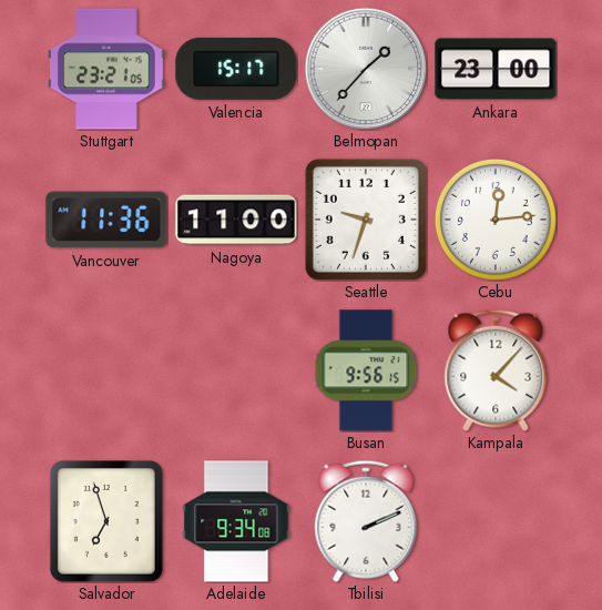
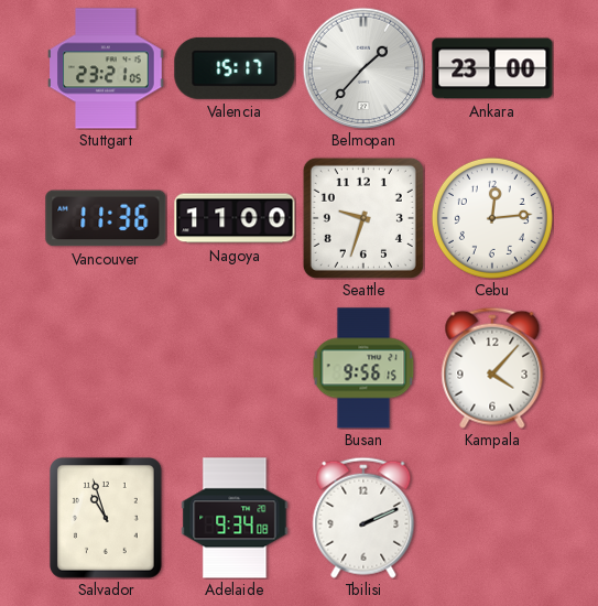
Salvador: 6:57 -> 10:57 (107, 519)
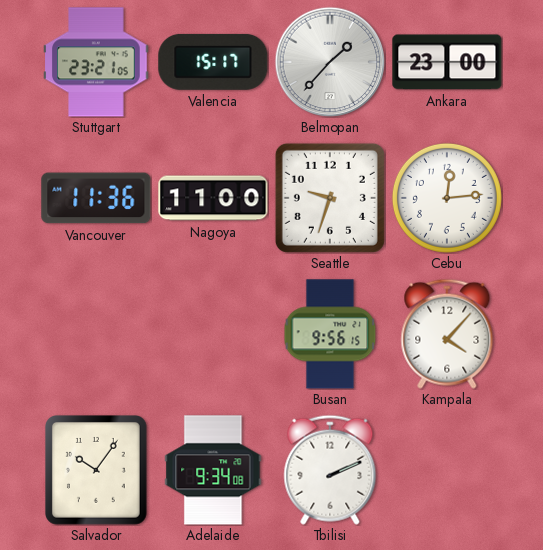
Salvador: 10:57 -> 10:06 (97, 471)
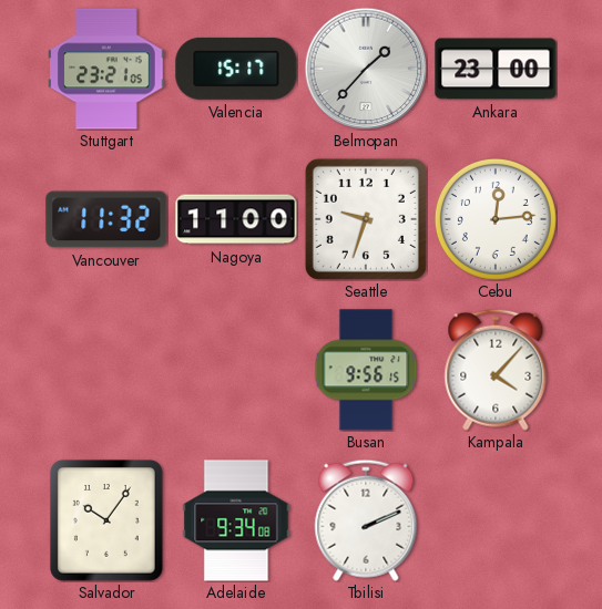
Vancouver: 11:36 -> 11:32 (106, 219)
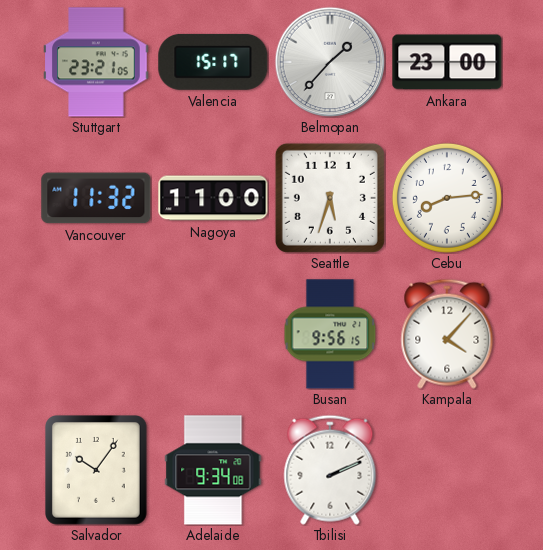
Seattle: 9:33 -> 5:33 (330, 198)
Cebu: 12:14 -> 8:14 (447, 198)
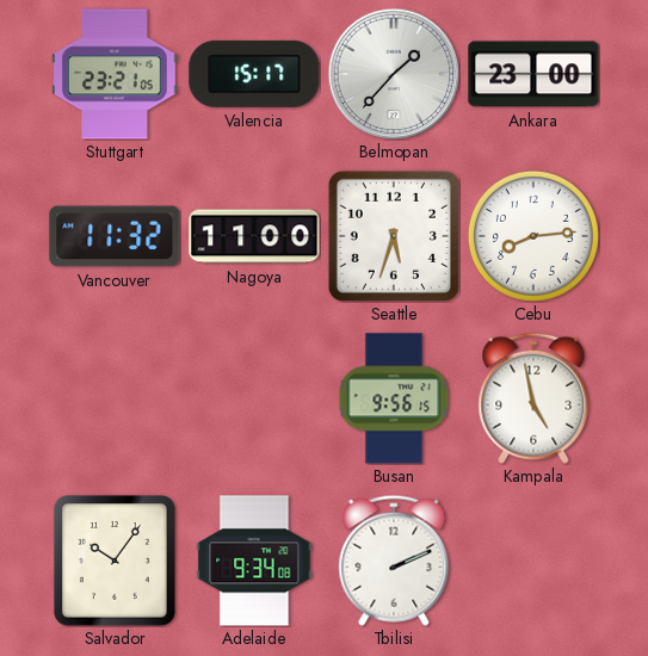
Kampala: 4:07 -> 4:58 (533, 398)
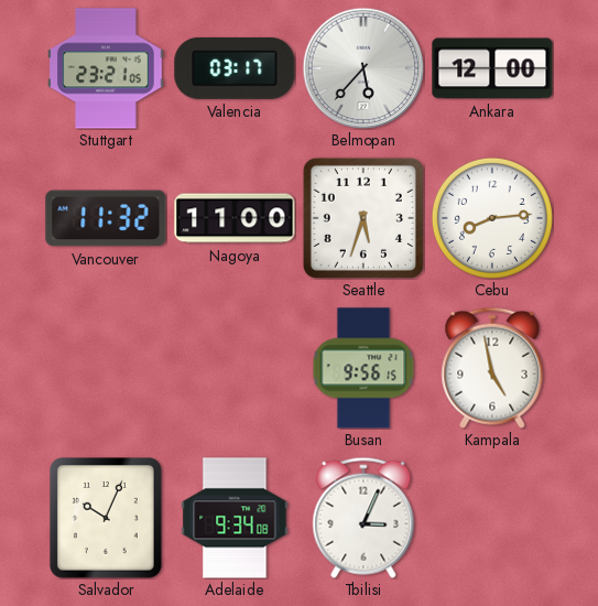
Valencia: 15:17 -> 03:17 (235, 68)
Belmopan: 1:37 -> 5:37 (363, 68)
Ankara: 23:00 -> 12:00 (492, 68)
Salvador: 10:06 -> 10:04 (107, 519)
Tbilisi: 2:11 -> 3:04 (363, 518)
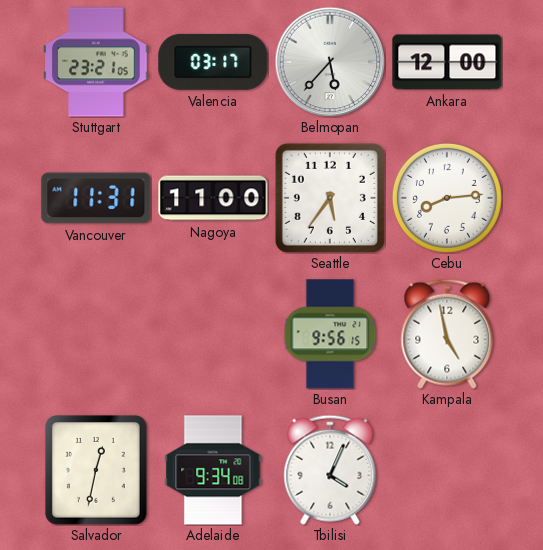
Vancouver: 11:32 -> 11:31 (96, 198)
Seattle: 5:33 -> 5:36 (330, 198)
Salvador: 10:04 -> 12:32 (97, 471)
Tbilisi: 3:04 -> 4:04 (330, 470)
